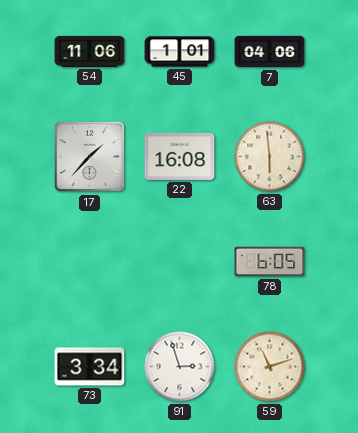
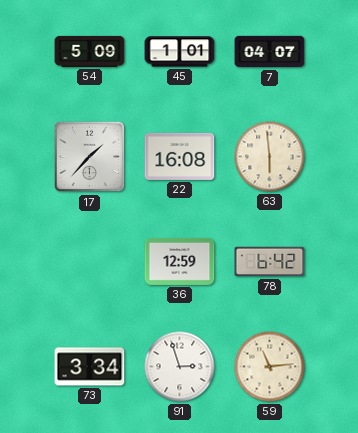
54: 11:06 -> 5:09 (90, 51)
7: 04:06 -> 04:07 (270, 52)
36: none -> 12:59 (180, 261)
78: 6:05 -> 6:42 (270, 262)
59: 11:12 -> 11:14 (270, 367)
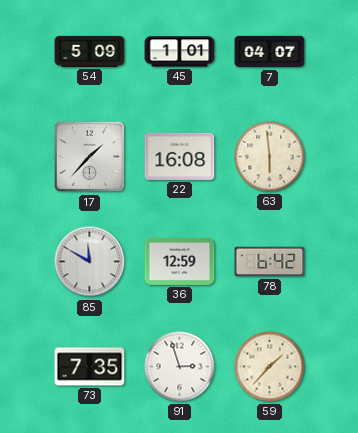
85: none -> 11:50 (90, 262)
73: 3:34 -> 7:35 (90, 367)
59: 11:14 -> 1:37 (270, 367)
